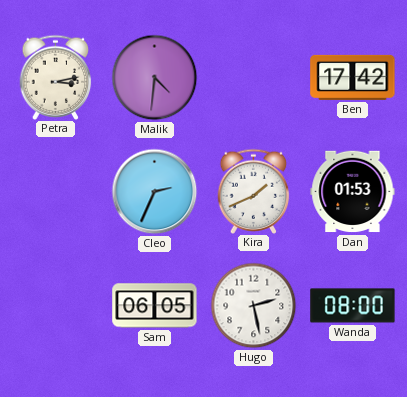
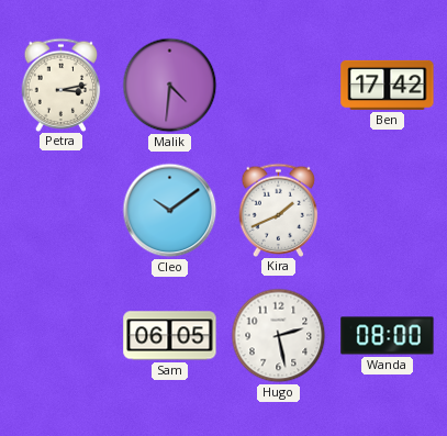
Cleo: 2:34 -> 10:09 (170, 211)
Dan: 01:53 -> none (353, 192)
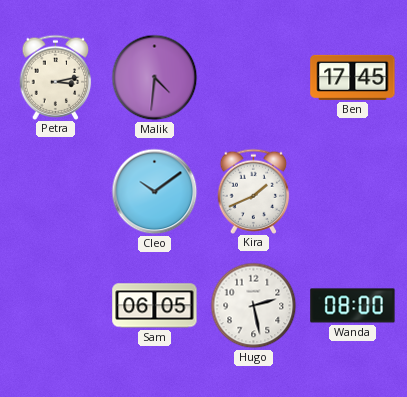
Ben: 17:42 -> 17:45 (353, 77)
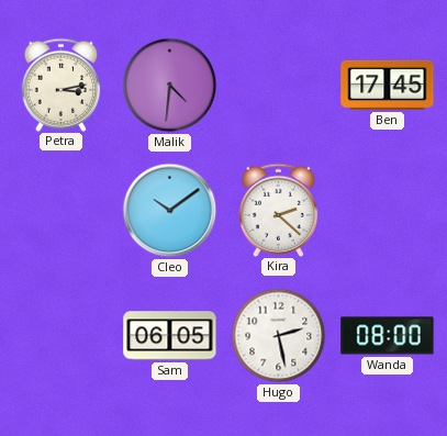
Kira: 1:41 -> 2:22 (279, 210)
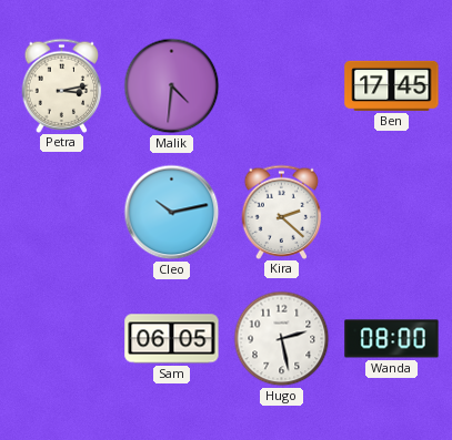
Cleo: 10:09 -> 10:13 (172, 213)
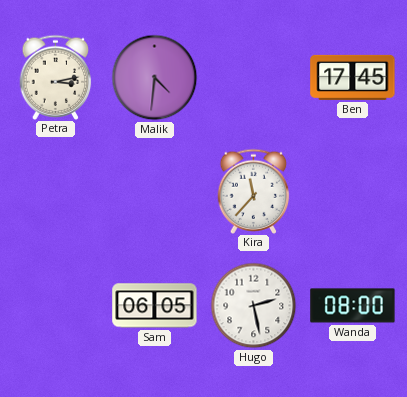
Cleo: 10:13 -> none (172, 213)
Kira: 2:22 -> 11:37 (254, 191)
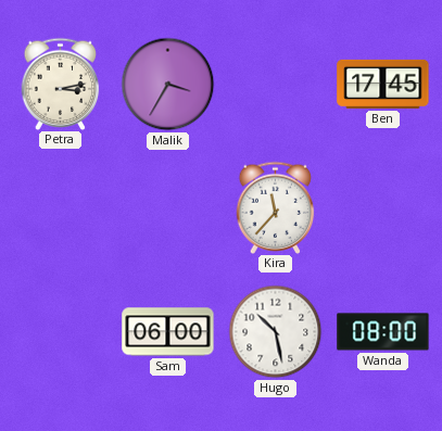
Malik: 4:31 -> 3:35 (168, 85)
Sam: 06:05 -> 06:00 (168, 332)
Hugo: 2:28 -> 10:28 (276, 332)
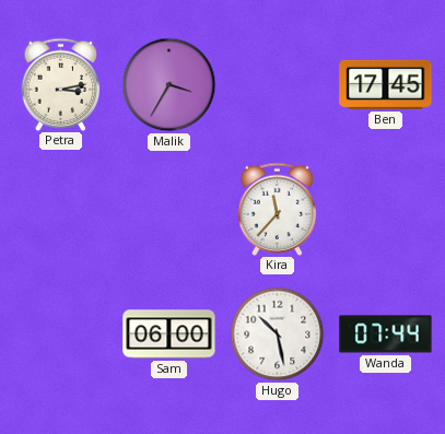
Wanda: 08:00 -> 07:44 (386, 335)
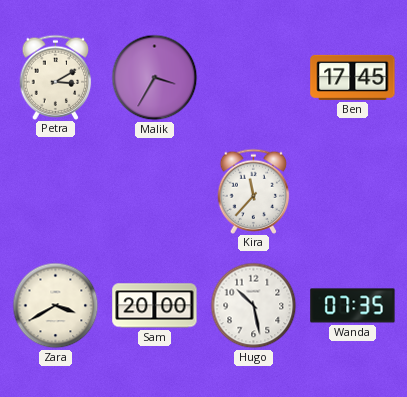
Petra: 3:13 -> 3:10 (56, 77)
Zara: none -> 3:40 (56, 306)
Sam: 06:00 -> 20:00 (155, 306)
Wanda: 07:44 -> 07:35 (353, 306)
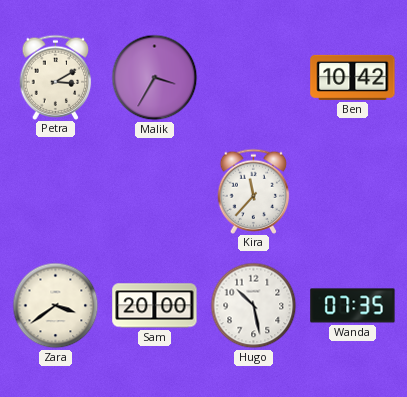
Ben: 17:45 -> 10:42 (353, 77)
Zara: 3:40 -> 3:39 (56, 306)
